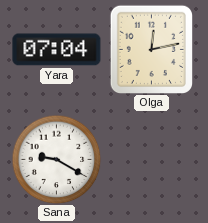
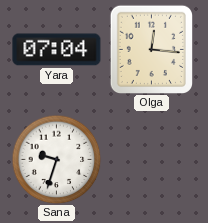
Olga: 12:13 -> 12:16 (151, 49)
Sana: 9:20 -> 9:33 (56, 159)
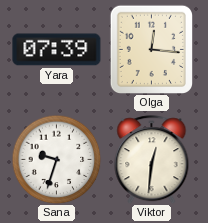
Yara: 07:04 -> 07:39 (57, 50)
Viktor: none -> 12:31 (152, 160)
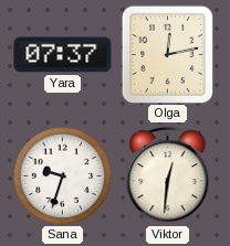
Yara: 07:39 -> 07:37 (63, 55)
Olga: 12:16 -> 12:13 (167, 54)
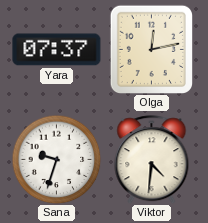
Viktor: 12:31 -> 4:31 (152, 160)
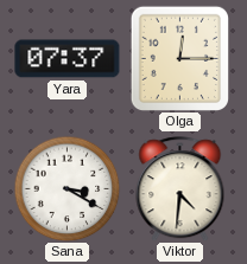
Olga: 12:13 -> 12:15 (179, 58)
Sana: 9:33 -> 3:20 (66, 188)
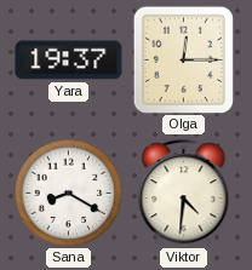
Yara: 07:37 -> 19:37 (69, 61)
Sana: 3:20 -> 8:20 (68, 193)
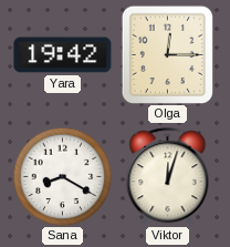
Yara: 19:37 -> 19:42 (63, 55)
Viktor: 4:31 -> 12:03 (168, 177)
